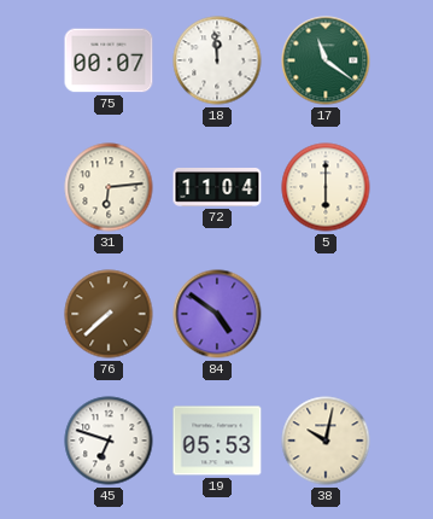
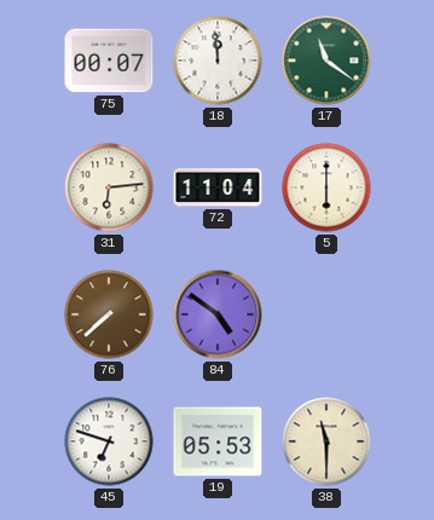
38: 10:02 -> 11:30 (326, 441)
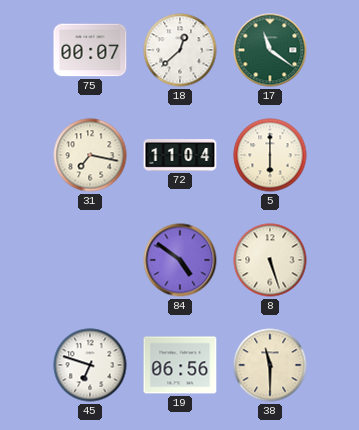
18: 11:59 -> 12:38 (180, 50)
31: 6:14 -> 7:17 (90, 155)
76: 7:38 -> none (109, 314)
8: none -> 5:27 (270, 260)
19: 05:53 -> 06:56 (180, 365)
